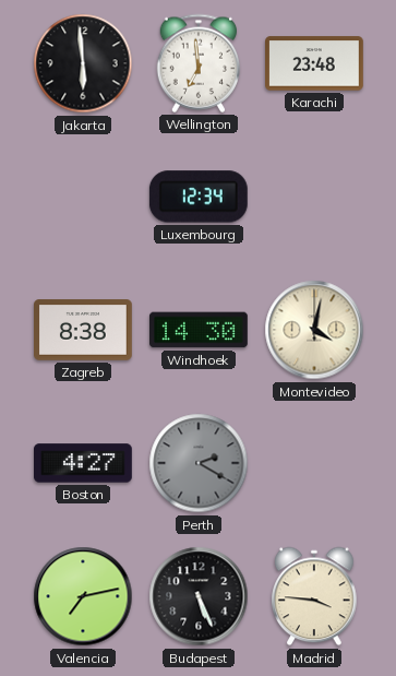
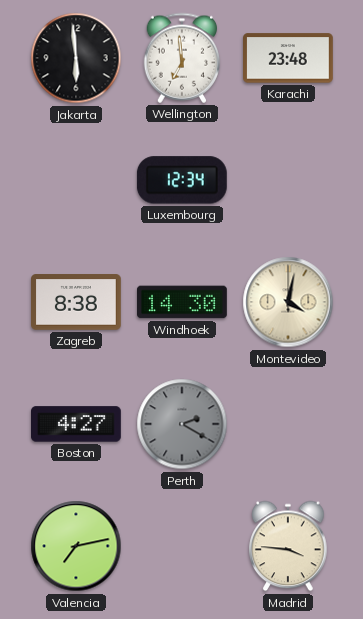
Budapest: 5:26 -> none (199, 596)
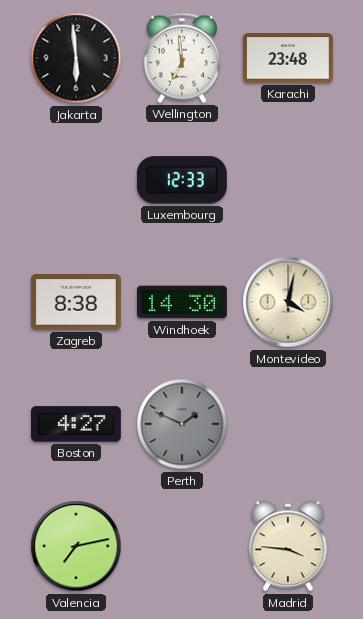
Luxembourg: 12:34 -> 12:33 (182, 180)
Perth: 2:20 -> 1:49 (182, 424)
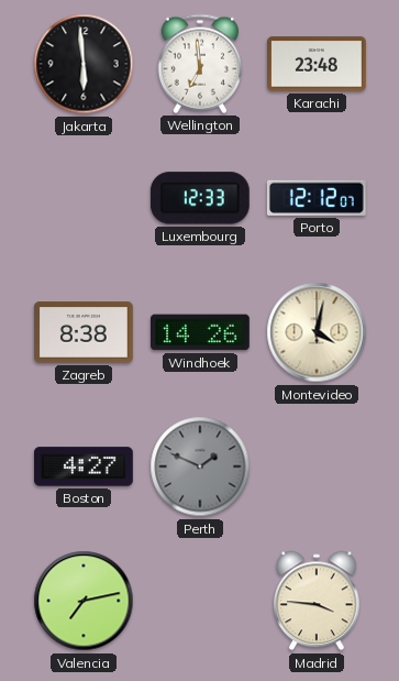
Porto: none -> 12:12 (317, 198)
Windhoek: 14:30 -> 14:26 (201, 332)
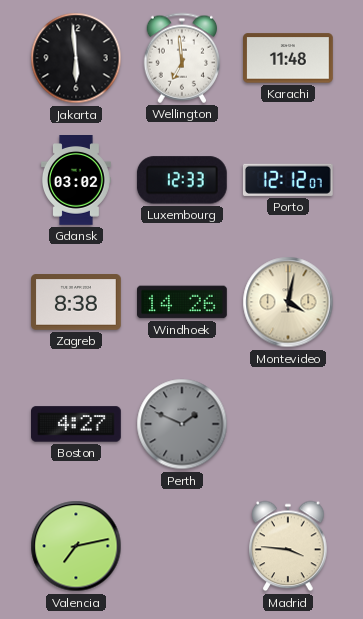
Karachi: 23:48 -> 11:48 (289, 58)
Gdansk: none -> 03:02 (76, 181)
